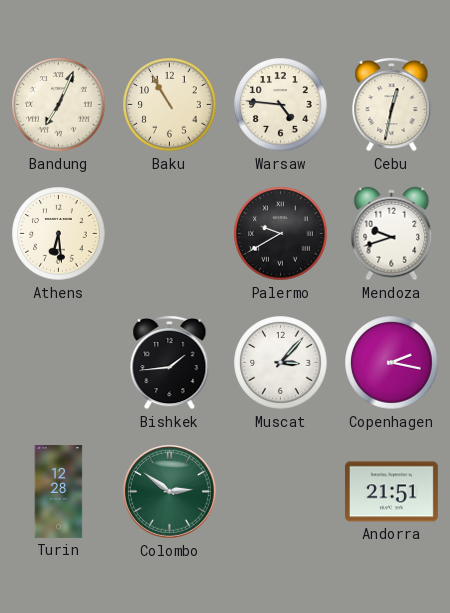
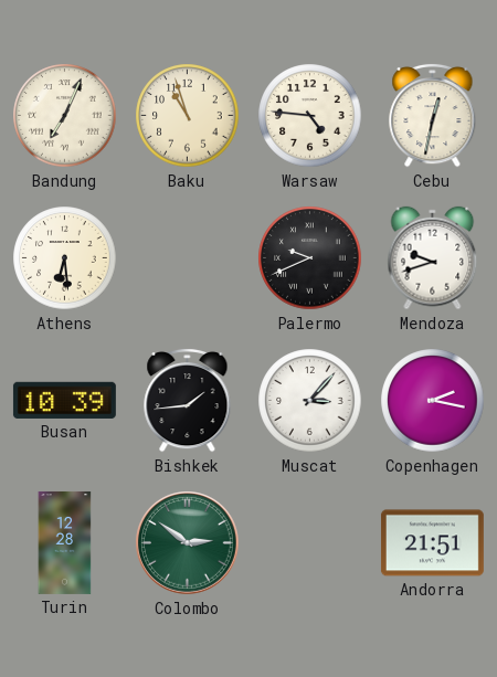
Baku: 10:55 -> 10:57 (188, 116)
Palermo: 9:40 -> 9:41 (310, 258)
Busan: none -> 10:39 (64, 400)
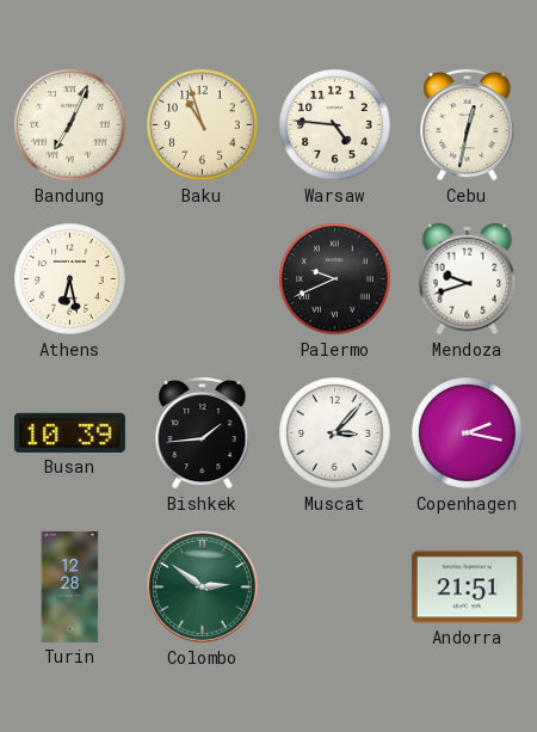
Athens: 6:29 -> 6:28 (70, 279)
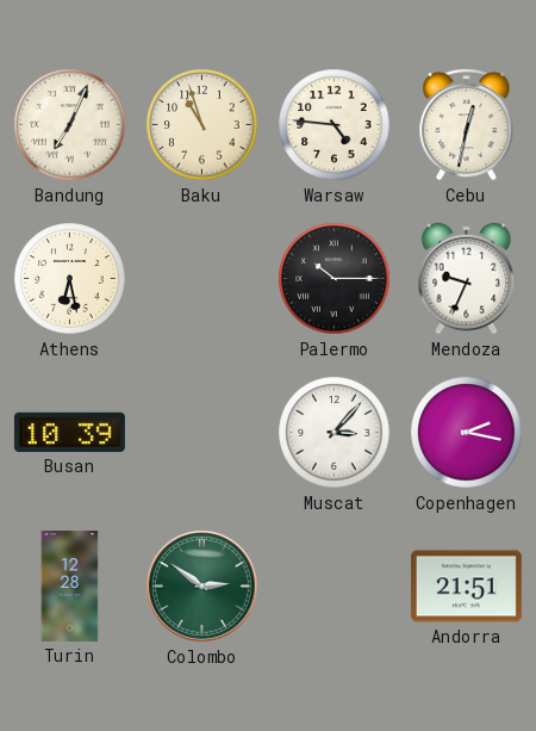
Palermo: 9:41 -> 10:15 (335, 279)
Mendoza: 9:42 -> 9:34 (467, 279)
Bishkek: 1:44 -> none (203, 432)
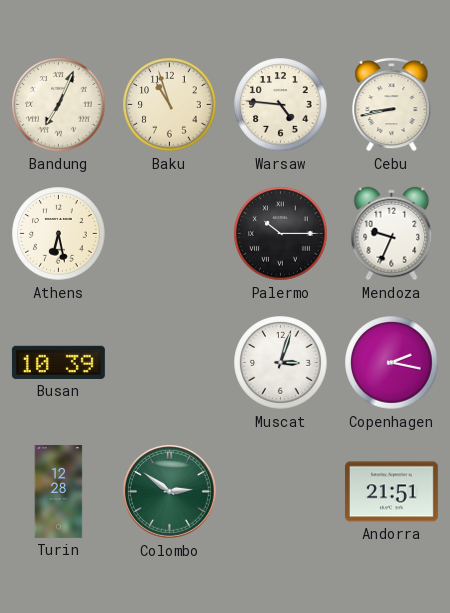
Cebu: 12:32 -> 8:43 (392, 104)
Muscat: 3:07 -> 3:03 (281, 363)
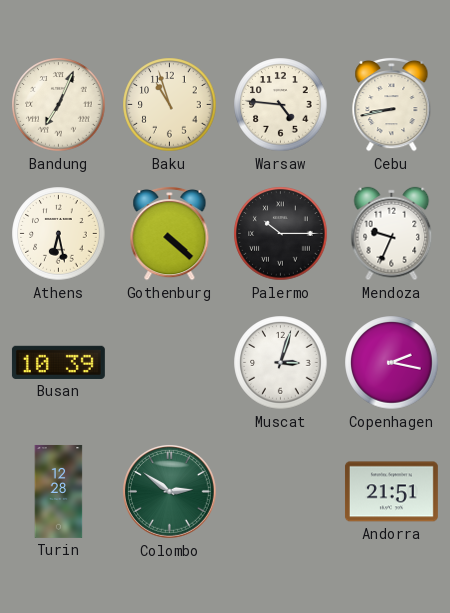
Gothenburg: none -> 4:22 (170, 233)
